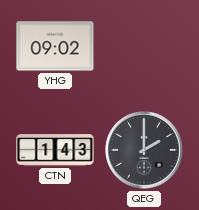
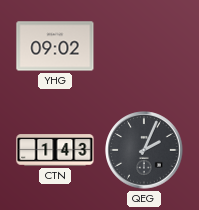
QEG: 2:00 -> 2:04 (144, 150)
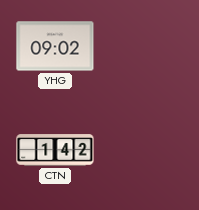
CTN: 1:43 -> 1:42 (55, 150)
QEG: 2:04 -> none (144, 150)
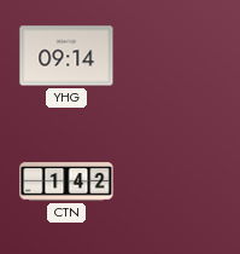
YHG: 09:02 -> 09:14 (66, 56)
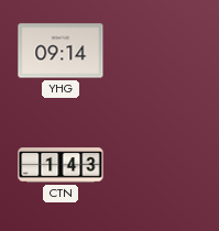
CTN: 1:42 -> 1:43 (61, 165)
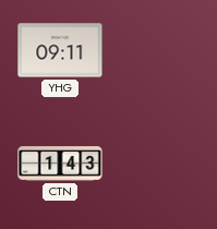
YHG: 09:14 -> 09:11 (60, 50)
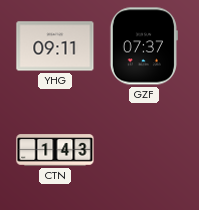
GZF: none -> 07:37 (144, 46)
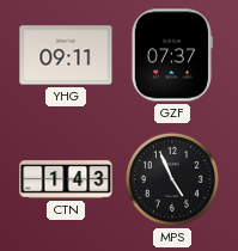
MPS: none -> 4:56 (172, 179)
